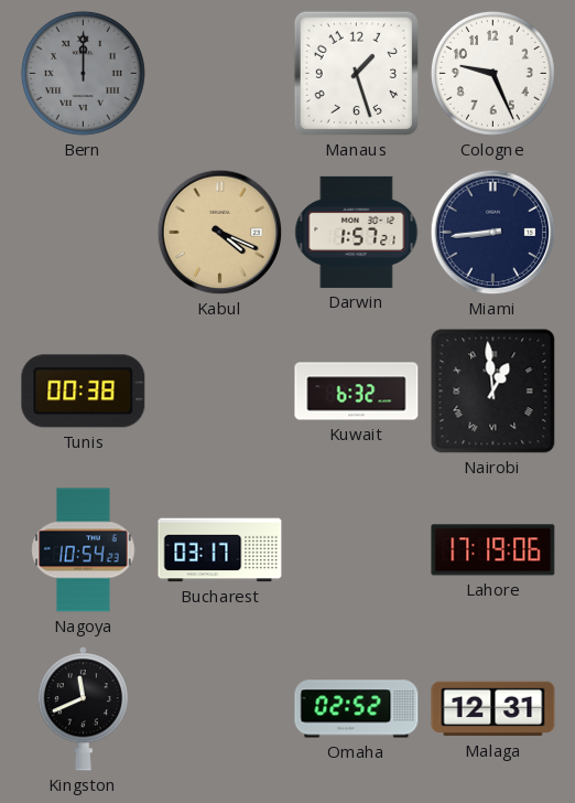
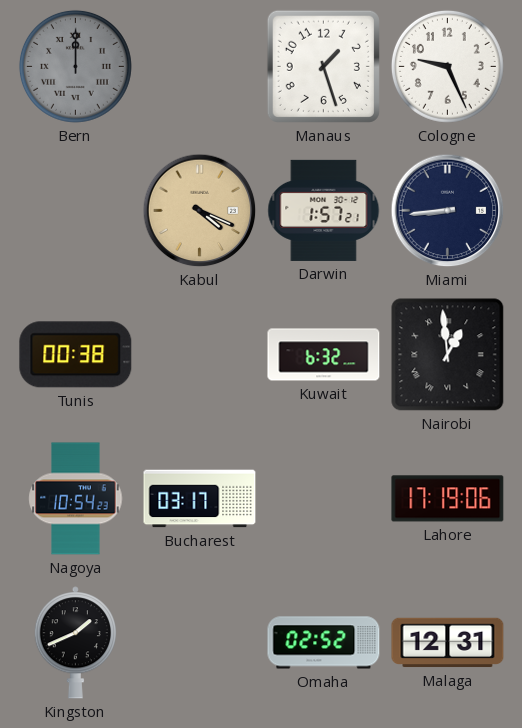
Kingston: 11:41 -> 1:41 (75, 643)
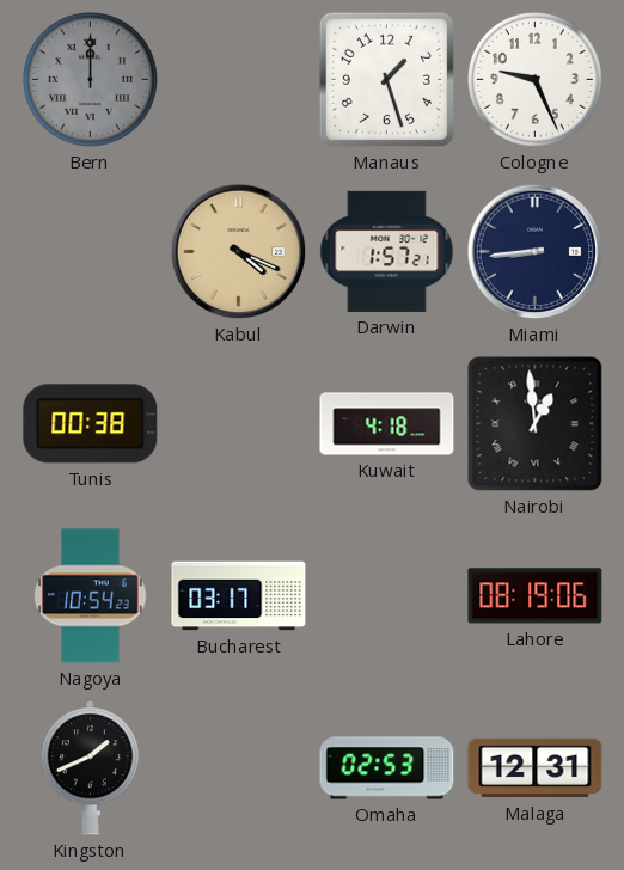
Kuwait: 6:32 -> 4:18 (387, 424)
Lahore: 17:19 -> 08:19 (536, 596)
Omaha: 02:52 -> 02:53 (387, 768)
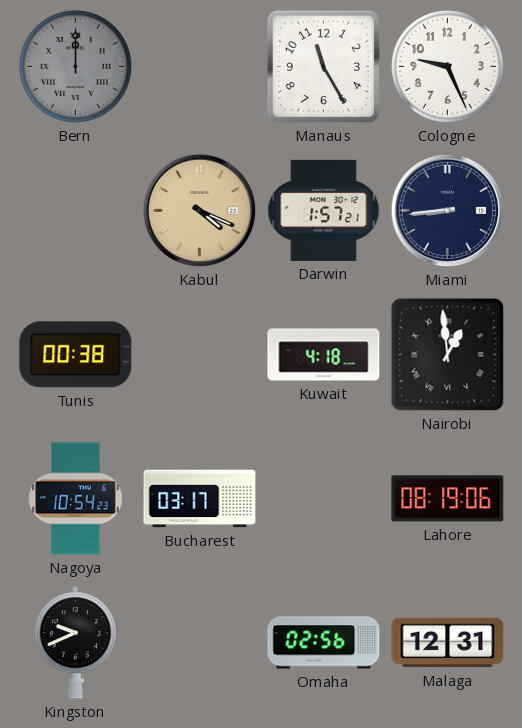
Manaus: 1:27 -> 11:25 (323, 66)
Kingston: 1:41 -> 9:41 (75, 643)
Omaha: 02:53 -> 02:56 (324, 643)
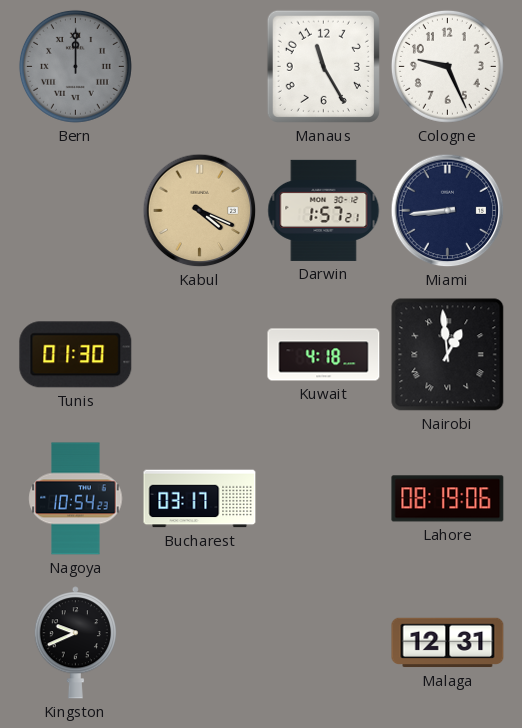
Tunis: 00:38 -> 01:30 (76, 355)
Omaha: 02:56 -> none (324, 643)
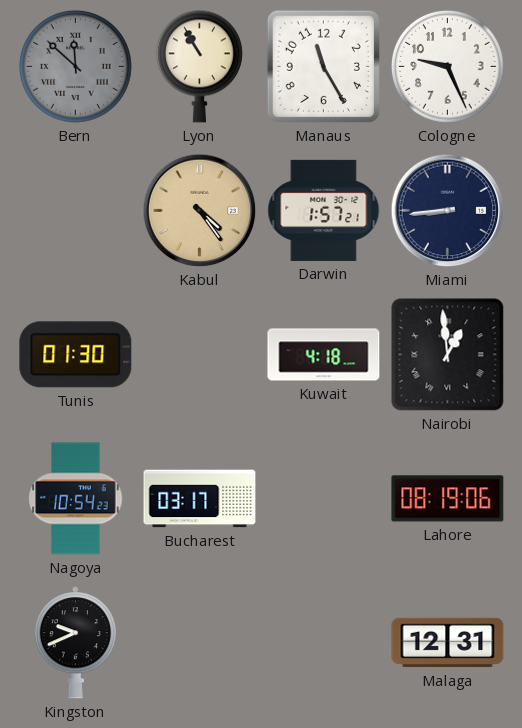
Bern: 12:00 -> 11:52 (75, 66)
Lyon: none -> 10:55 (199, 66)
Kabul: 4:19 -> 4:24 (200, 211)
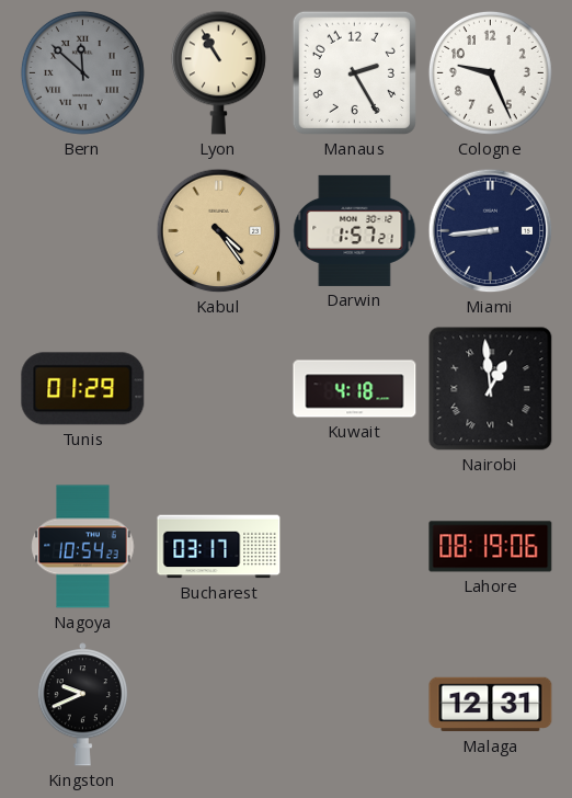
Manaus: 11:25 -> 2:25 (354, 72)
Tunis: 01:30 -> 01:29 (83, 389)
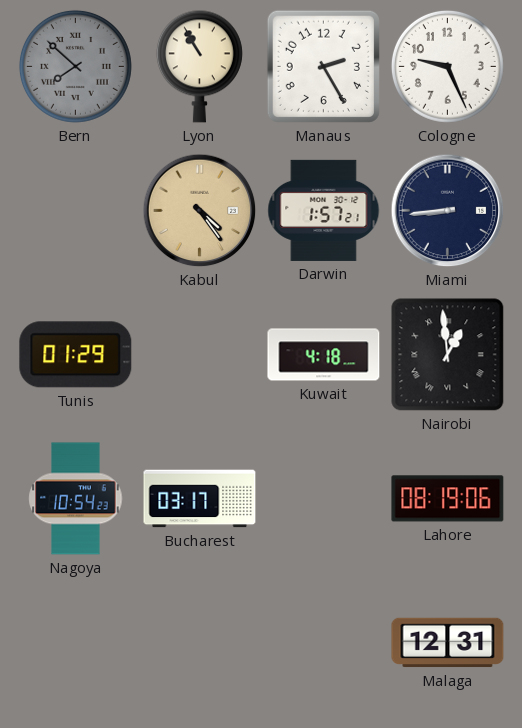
Bern: 11:52 -> 7:52 (75, 66)
Kingston: 9:41 -> none (82, 705)
